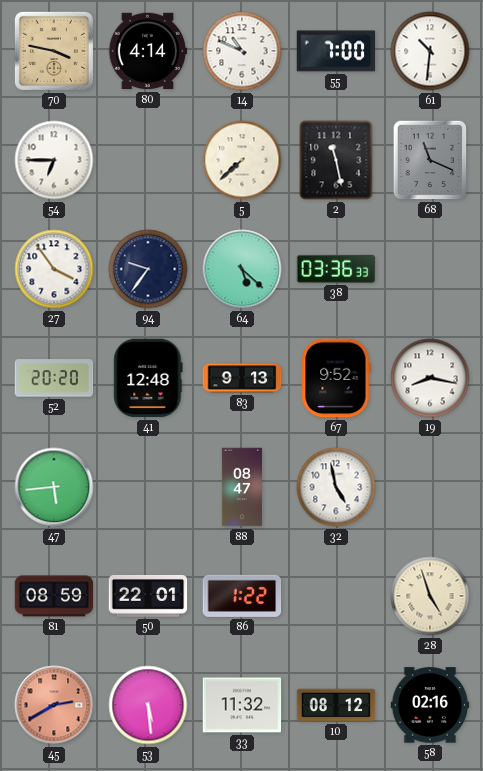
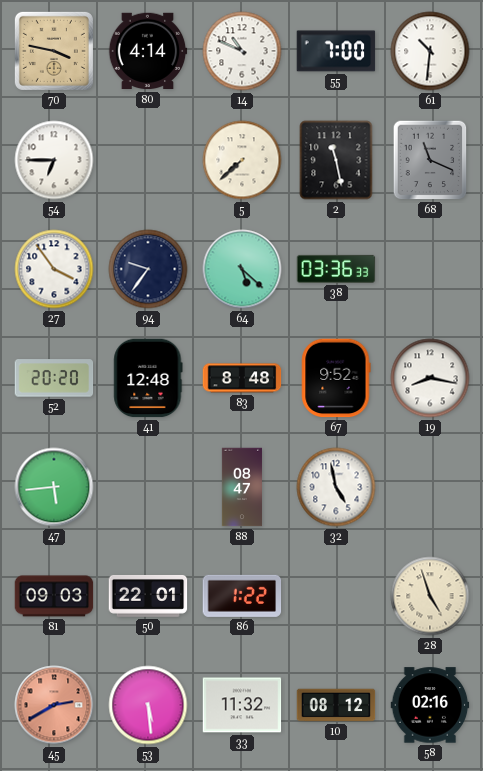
83: 9:13 -> 8:48 (242, 378)
81: 08:59 -> 09:03 (54, 596)
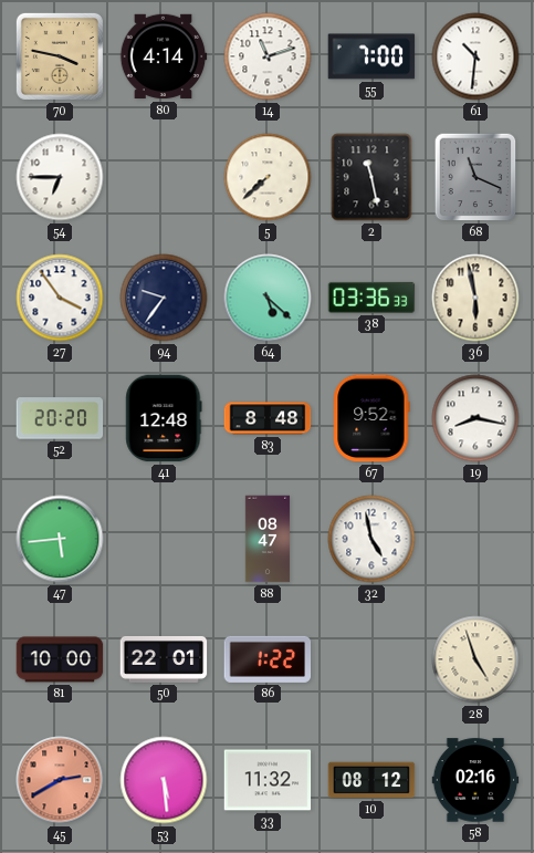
14: 10:49 -> 11:12 (268, 56)
36: none -> 5:58 (475, 298)
81: 09:03 -> 10:00 (60, 659)
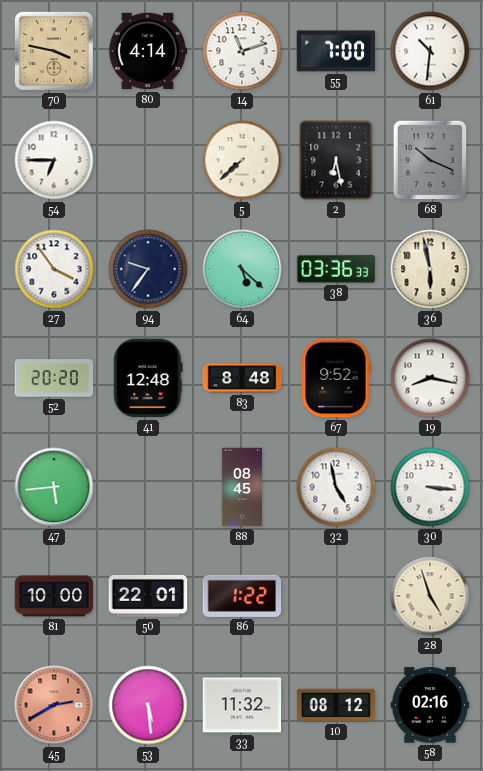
2: 11:28 -> 6:28 (336, 160)
68: 11:19 -> 10:19 (430, 160)
88: 08:47 -> 08:45 (242, 487)
30: none -> 3:16 (430, 487)
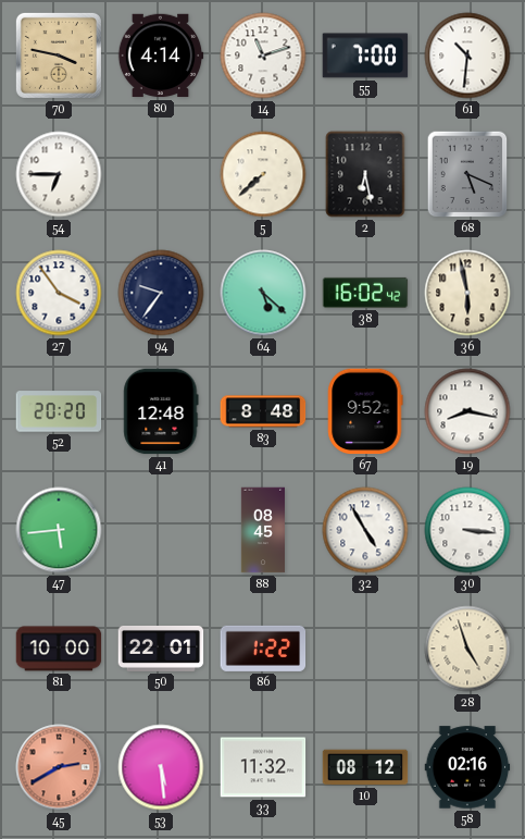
68: 10:19 -> 5:19 (467, 174)
38: 03:36 -> 16:02 (365, 293)
32: 4:58 -> 4:55 (365, 530)
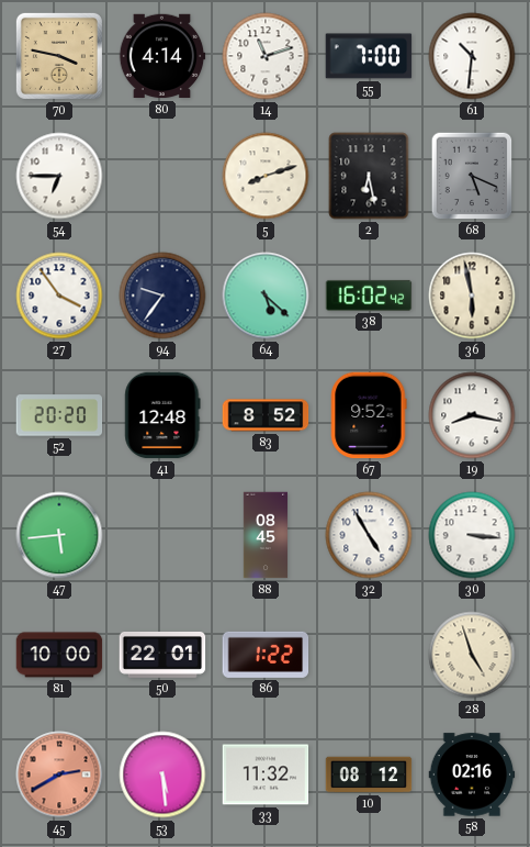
5: 7:38 -> 8:12 (266, 176)
83: 8:48 -> 8:52 (266, 415)
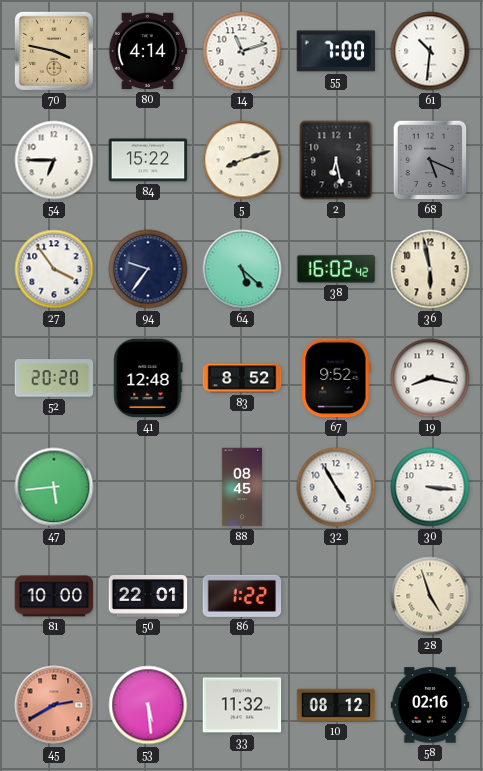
84: none -> 15:22 (148, 160)
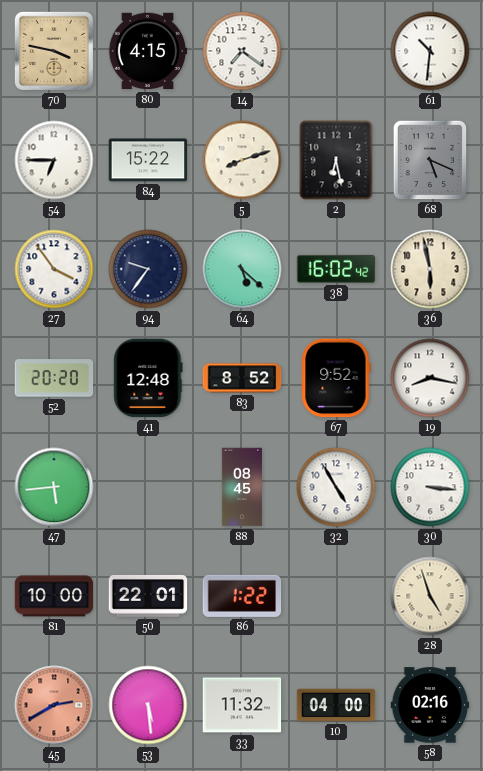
80: 4:14 -> 4:15 (148, 51)
14: 11:12 -> 7:21 (242, 51)
55: 7:00 -> none (336, 51)
10: 08:12 -> 04:00 (336, 705)
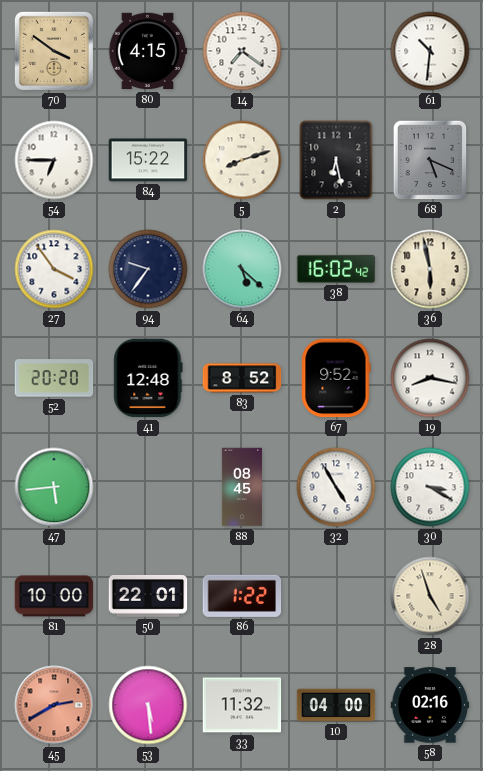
70: 3:47 -> 3:51 (54, 51)
30: 3:16 -> 3:20 (430, 487)
